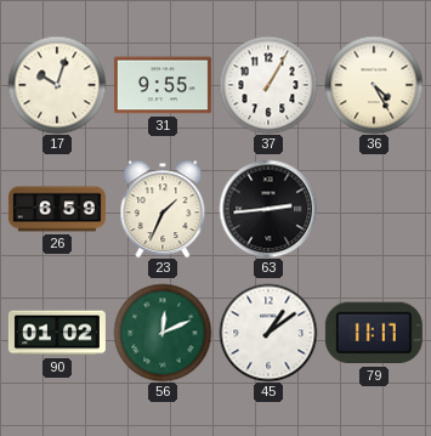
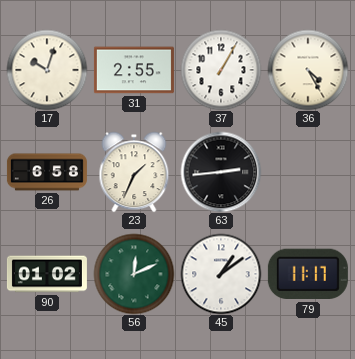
31: 9:55 -> 2:55 (134, 70)
26: 6:59 -> 6:58 (47, 172)
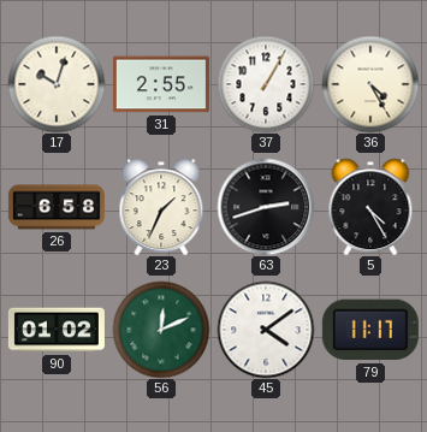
63: 2:44 -> 2:42 (266, 207)
5: none -> 4:25 (370, 207)
45: 1:09 -> 4:09 (266, 330)
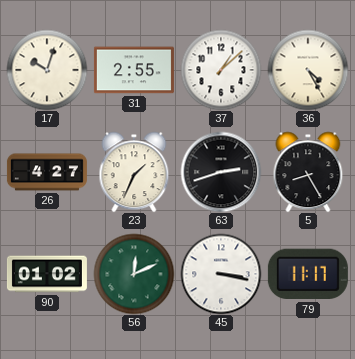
37: 1:05 -> 1:08 (221, 70)
26: 6:58 -> 4:27 (47, 172)
5: 4:25 -> 8:25 (308, 172)
45: 4:09 -> 3:17 (221, 274)
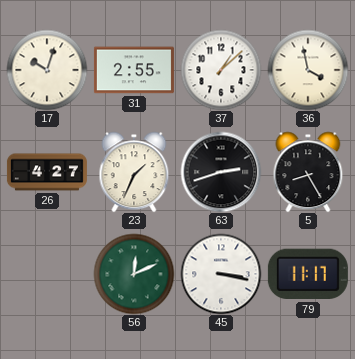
36: 4:25 -> 3:58 (308, 70)
90: 01:02 -> none (47, 274)
